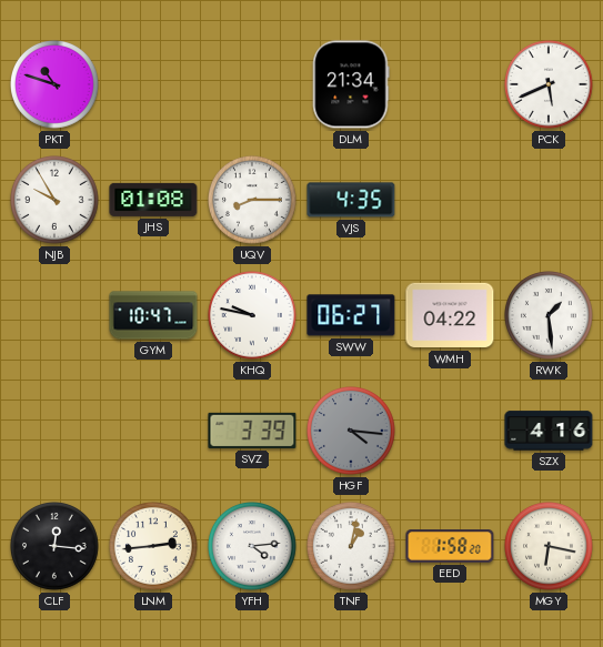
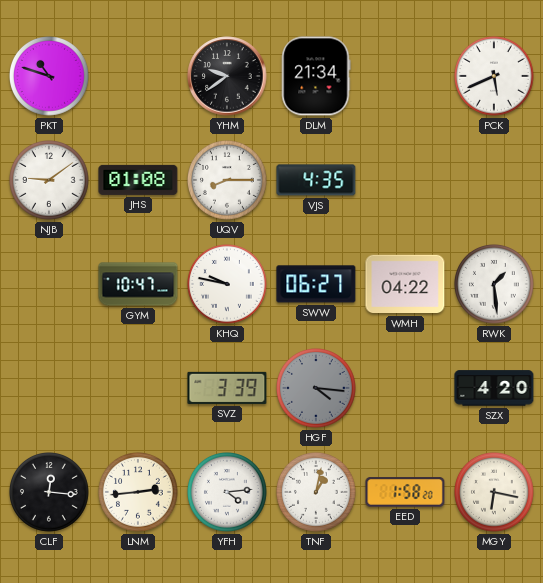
YHM: none -> 9:39 (227, 76)
NJB: 9:55 -> 9:09 (50, 181)
SZX: 4:16 -> 4:20 (494, 388)
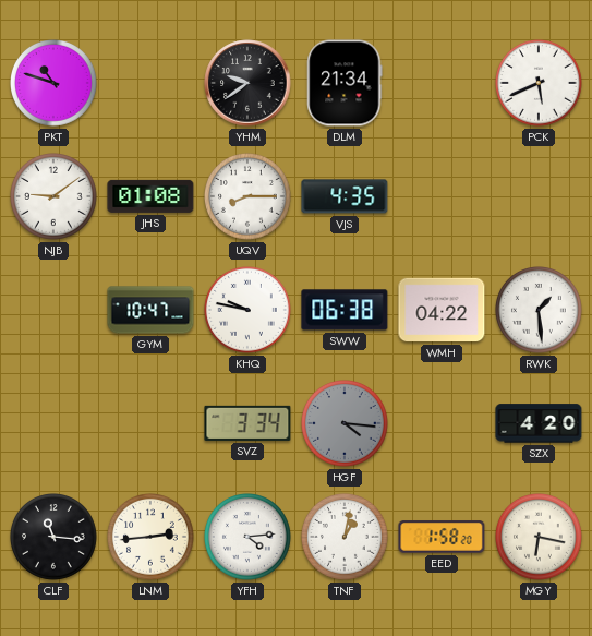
SWW: 06:27 -> 06:38 (345, 310)
SVZ: 3:39 -> 3:34 (247, 423)
CLF: 12:16 -> 11:16 (55, 538)
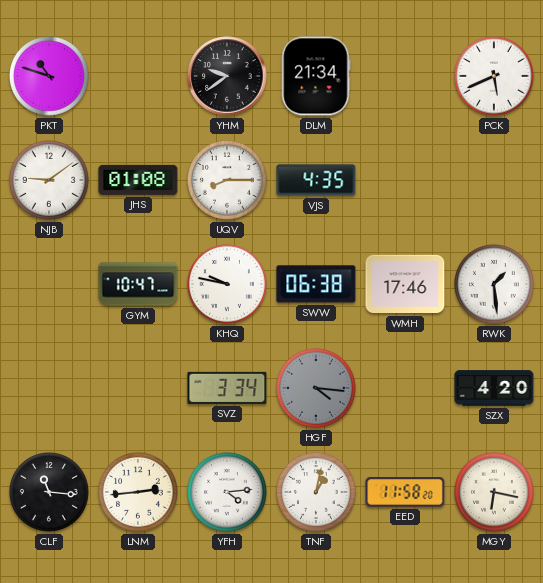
WMH: 04:22 -> 17:46 (405, 284)
EED: 1:58 -> 11:58 (405, 492)
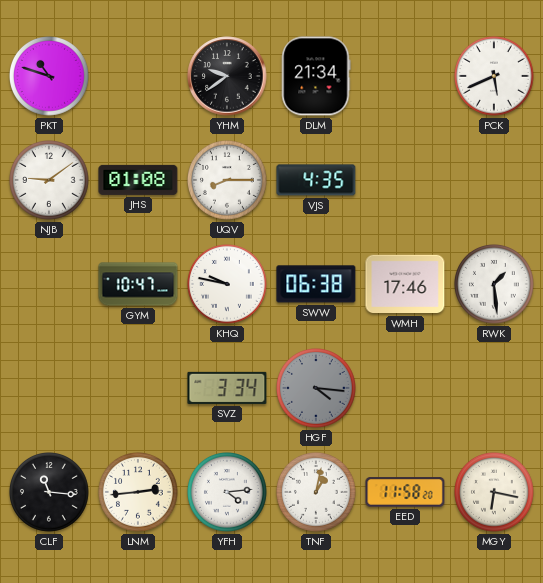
SZX: 4:20 -> none (494, 388)
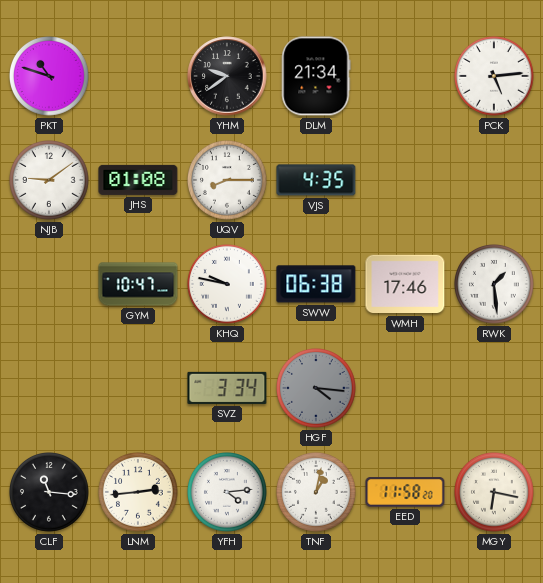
PCK: 5:41 -> 5:14 (495, 77)
